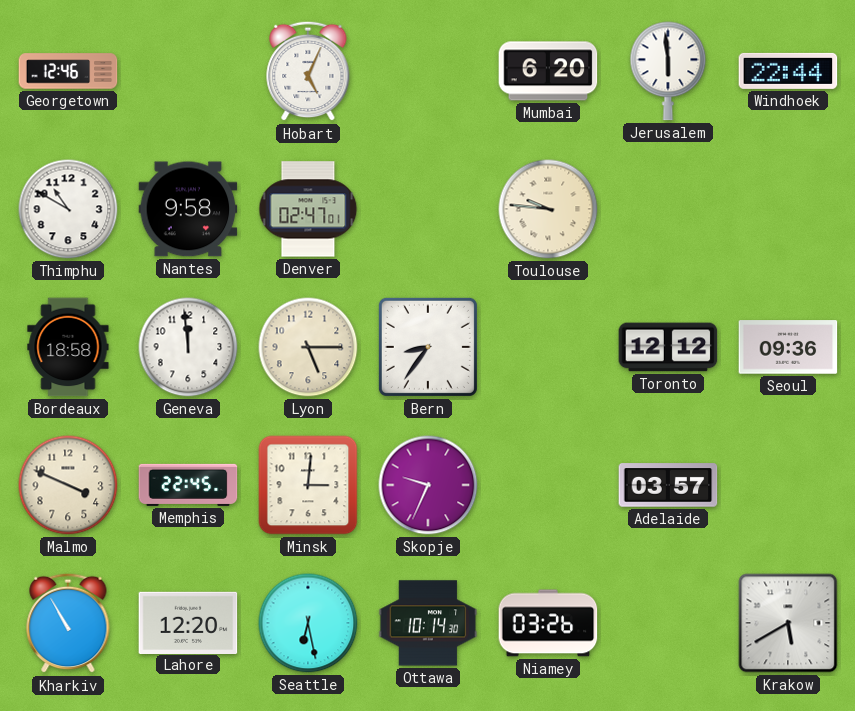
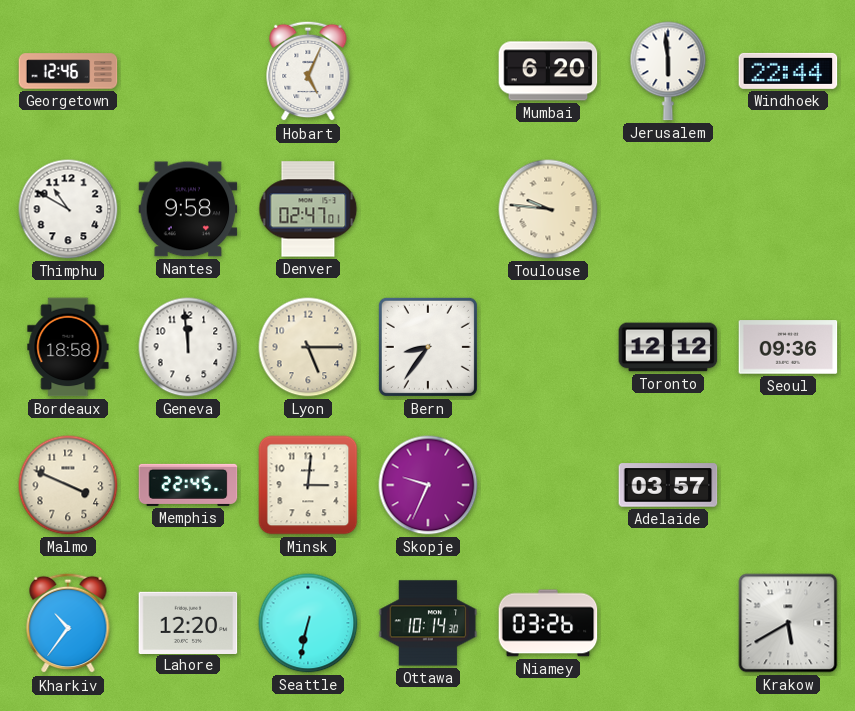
Kharkiv: 10:55 -> 10:36 (68, 623)
Seattle: 6:28 -> 6:32 (308, 623)
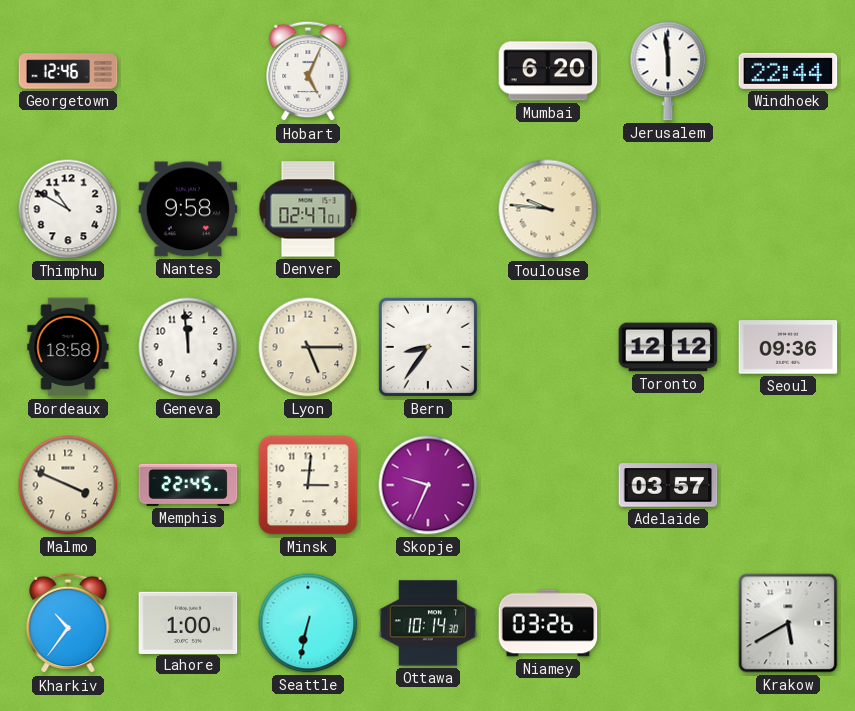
Lahore: 12:20 -> 1:00 (188, 622)
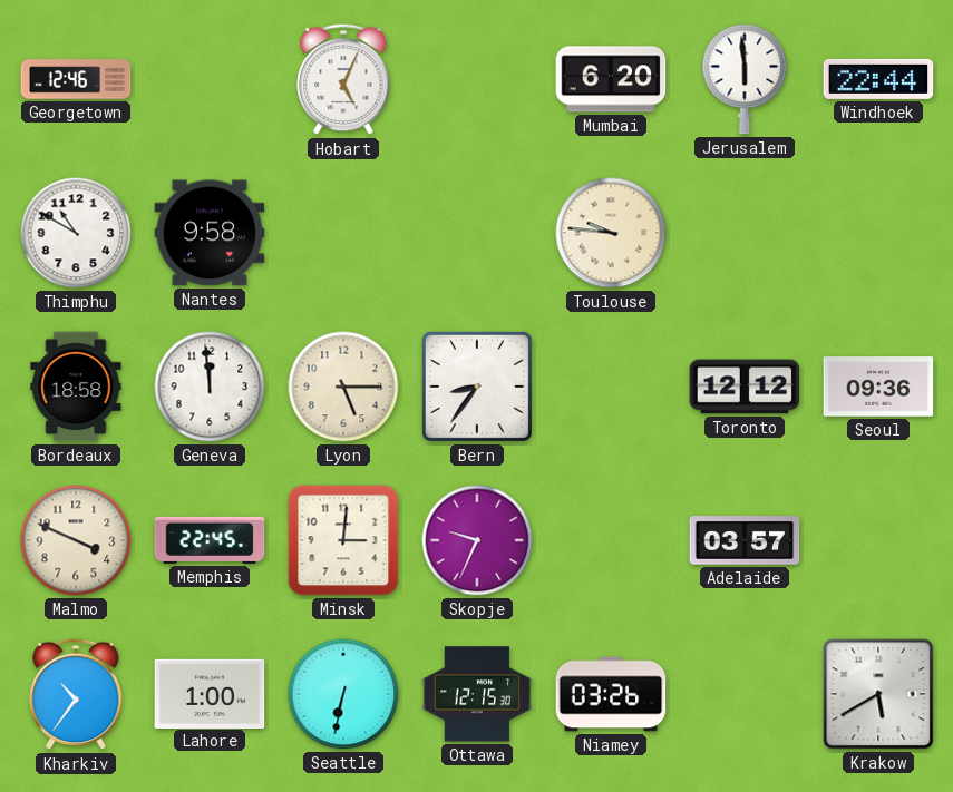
Denver: 02:47 -> none (308, 209)
Ottawa: 10:14 -> 12:15 (477, 694)
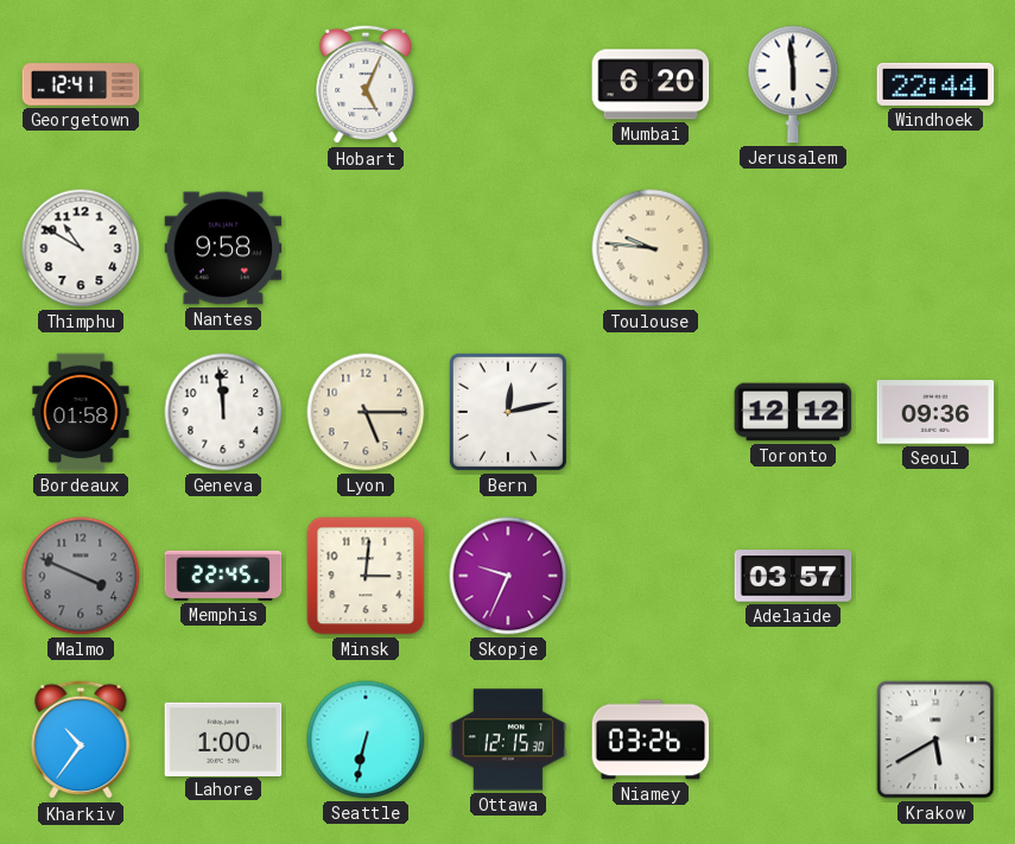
Georgetown: 12:46 -> 12:41 (81, 84)
Bordeaux: 18:58 -> 01:58 (81, 412)
Bern: 8:36 -> 12:13 (508, 412)
Malmo dial: cream -> grey (81, 576)
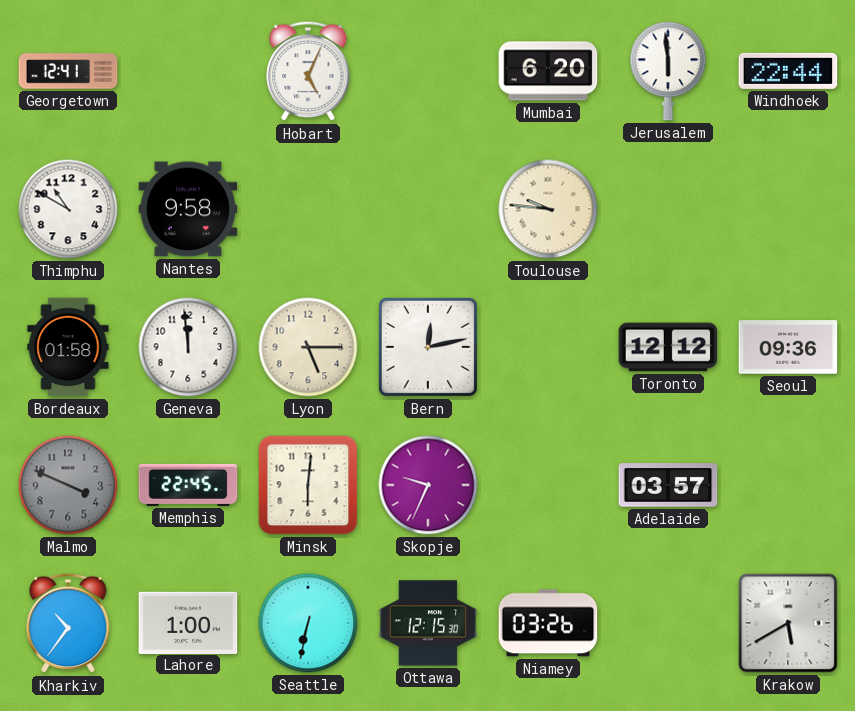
Minsk: 3:01 -> 6:01 (308, 485)
